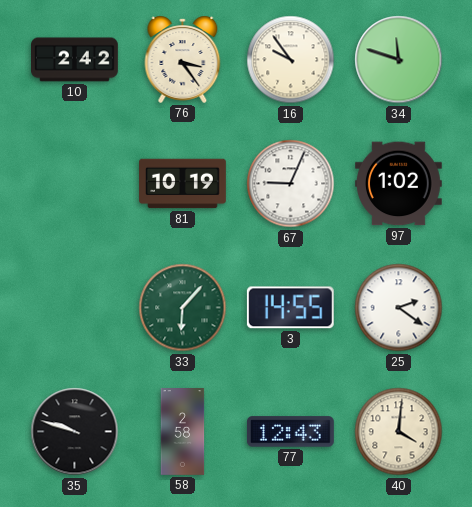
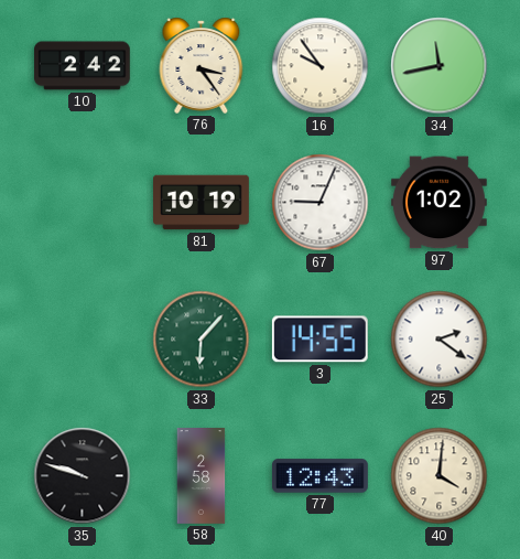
34: 11:48 -> 11:43 (440, 66)
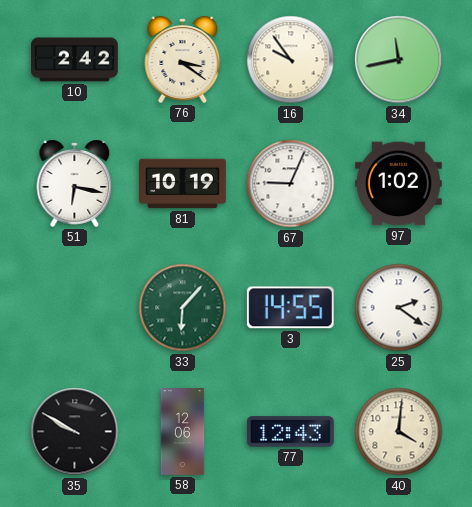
76: 3:24 -> 3:21 (183, 59)
51: none -> 6:17 (75, 183)
35: 9:48 -> 9:50 (75, 432)
58: 2:58 -> 12:06 (183, 432)
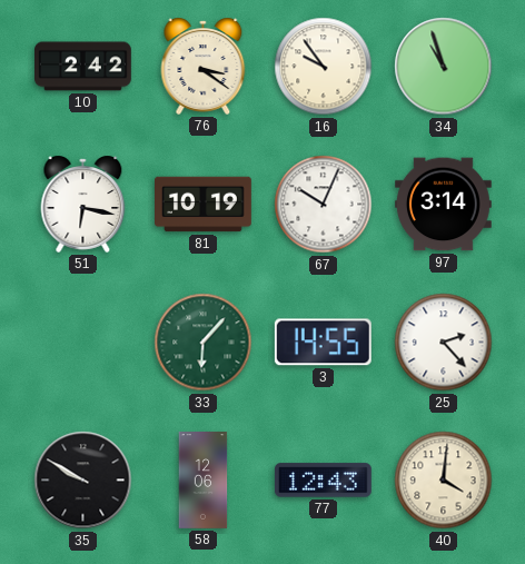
34: 11:43 -> 10:57 (444, 67)
67: 9:04 -> 10:04 (324, 205)
97: 1:02 -> 3:14 (443, 205)
25: 2:21 -> 2:23 (444, 343)
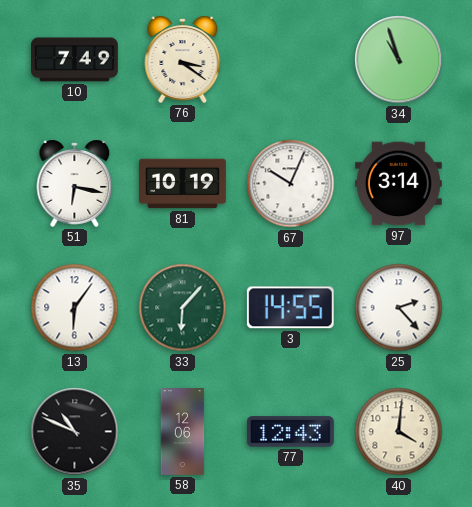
10: 2:42 -> 7:49 (75, 60)
16: 9:54 -> none (324, 67)
13: none -> 6:06 (75, 308)
35: 9:50 -> 10:49 (75, 432)
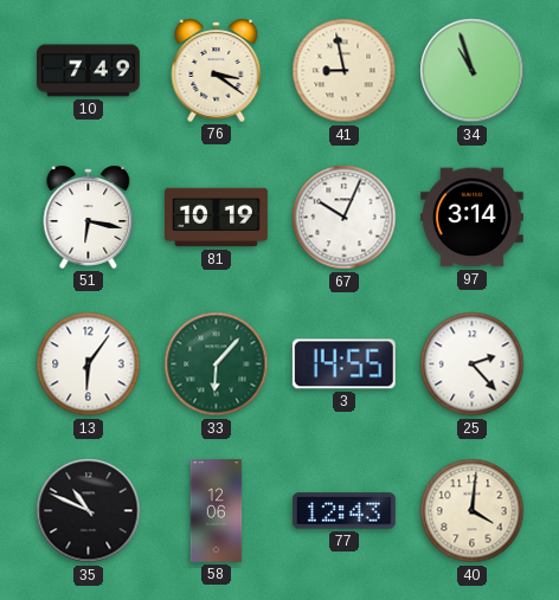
41: none -> 8:58 (345, 71)
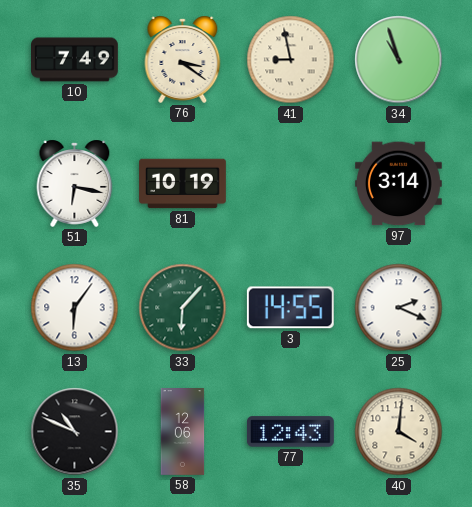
67: 10:04 -> none (345, 218)
25: 2:23 -> 2:19 (399, 308)
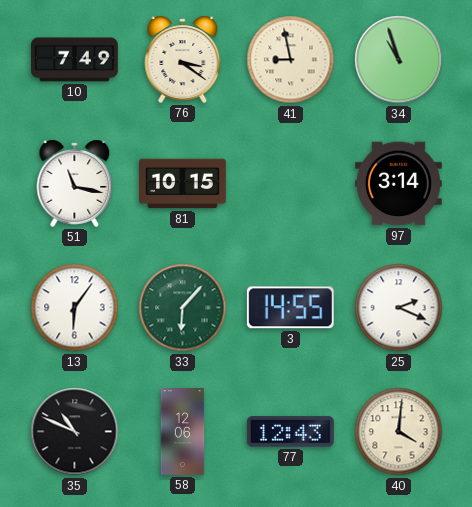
51: 6:17 -> 11:17 (75, 183)
81: 10:19 -> 10:15 (183, 184)
